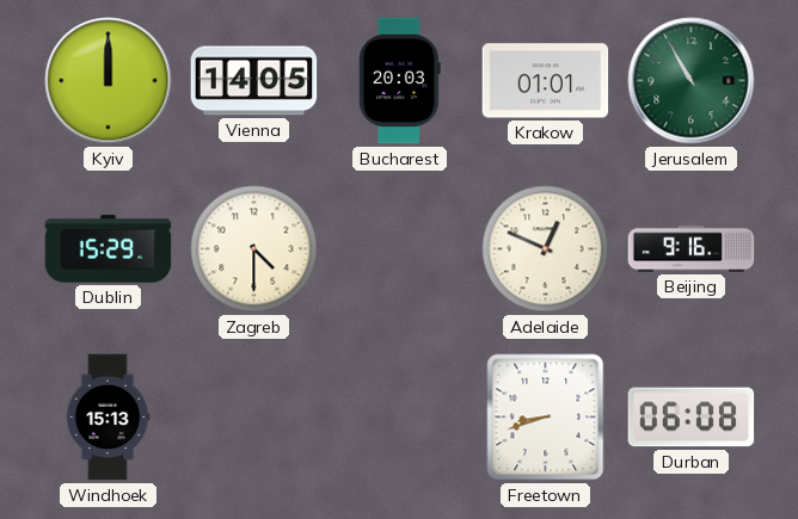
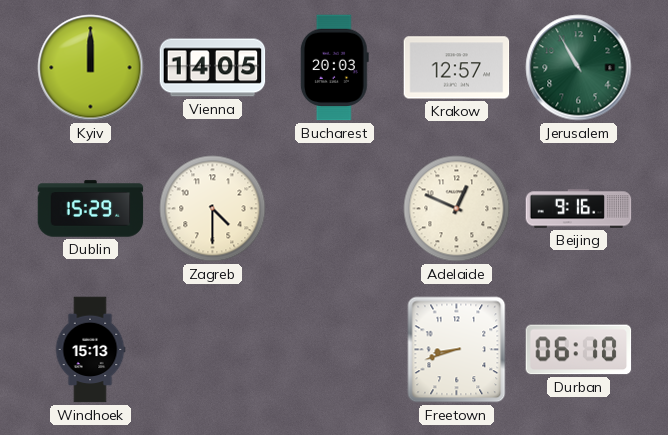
Krakow: 01:01 -> 12:57 (457, 68)
Durban: 06:08 -> 06:10 (579, 350)
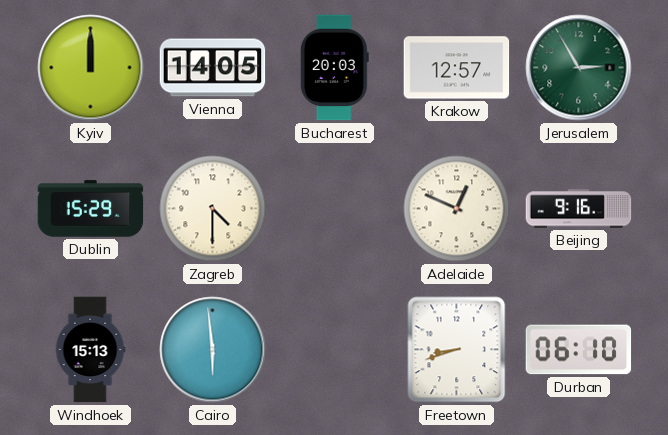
Jerusalem: 10:55 -> 2:55 (579, 68)
Cairo: none -> 5:59 (213, 350)
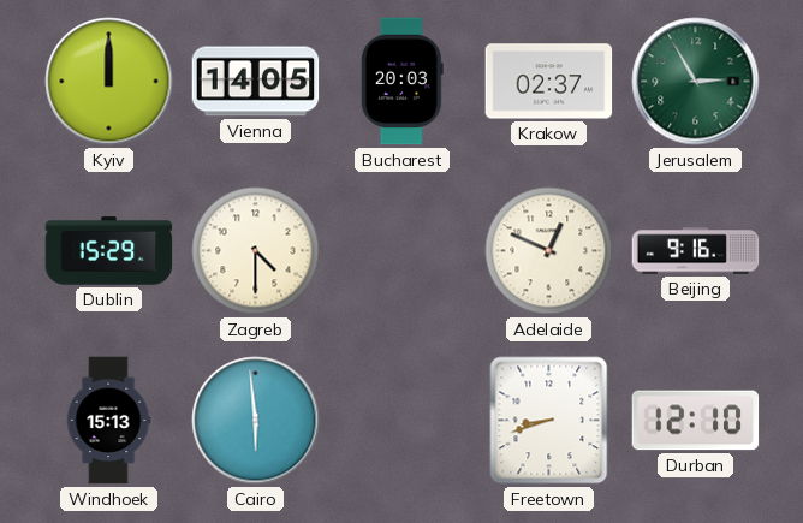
Krakow: 12:57 -> 02:37 (549, 82)
Durban: 06:10 -> 12:10 (696, 421)
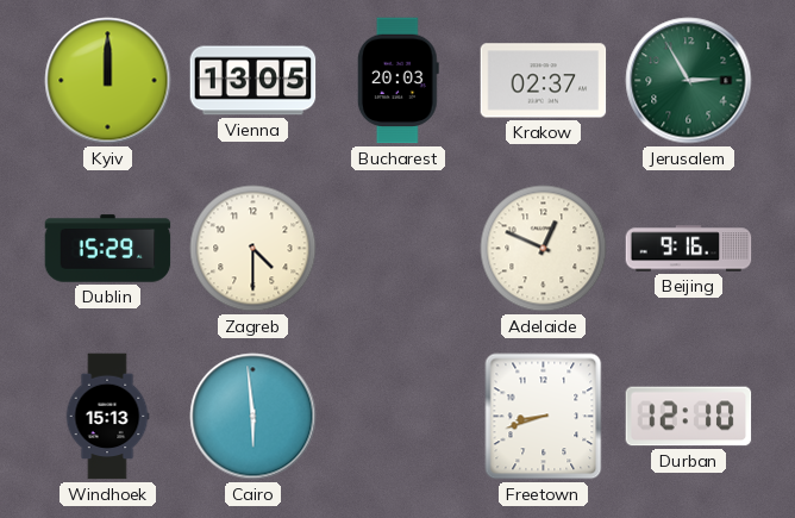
Vienna: 14:05 -> 13:05 (253, 81)
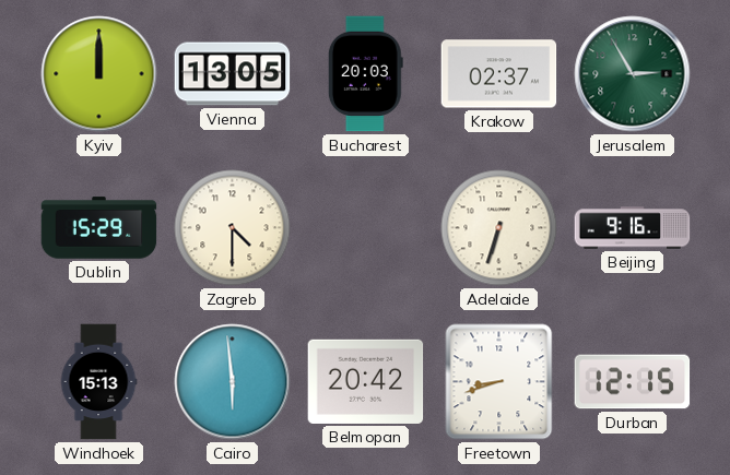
Adelaide: 12:49 -> 6:33 (499, 228)
Belmopan: none -> 20:42 (366, 381)
Durban: 12:10 -> 12:15 (633, 382)
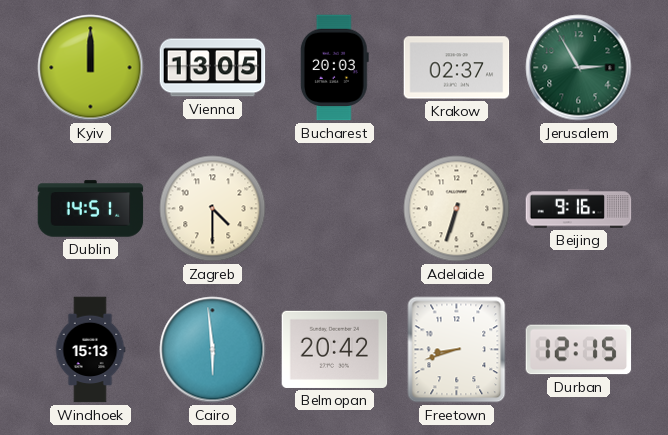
Dublin: 15:29 -> 14:51 (91, 209)
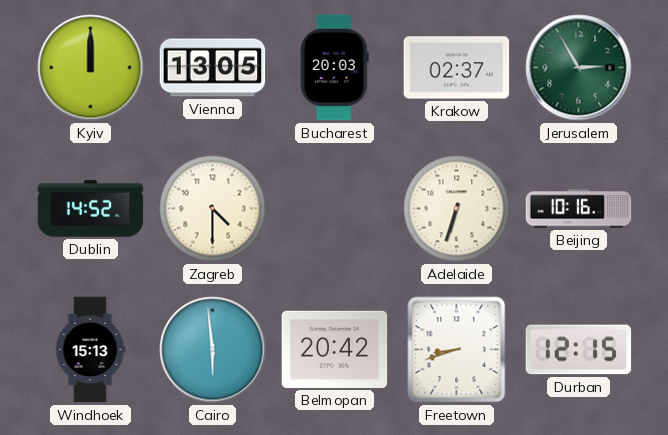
Dublin: 14:51 -> 14:52 (91, 209)
Beijing: 9:16 -> 10:16 (579, 209)
